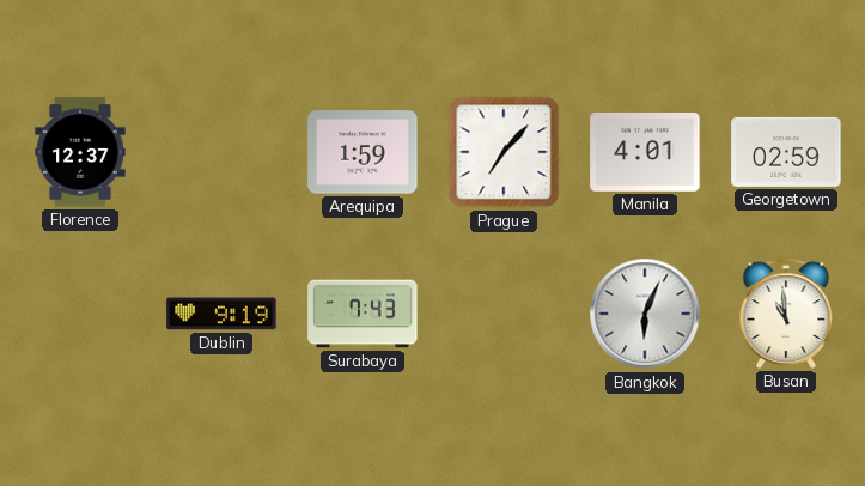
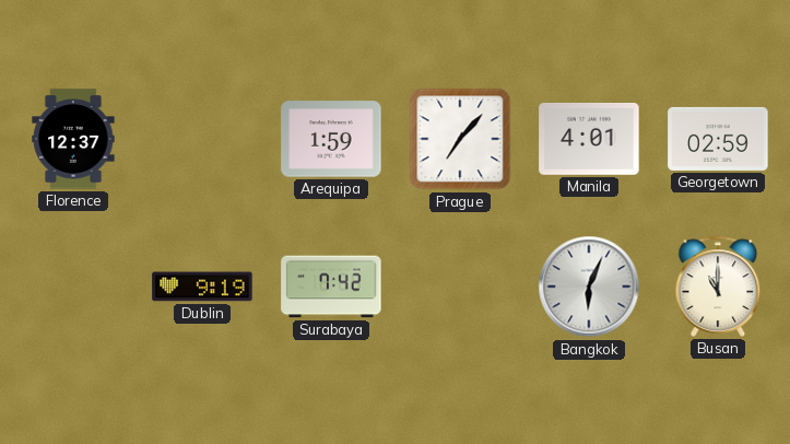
Surabaya: 7:43 -> 7:42 (331, 287)
Busan: 10:59 -> 11:00 (718, 287)
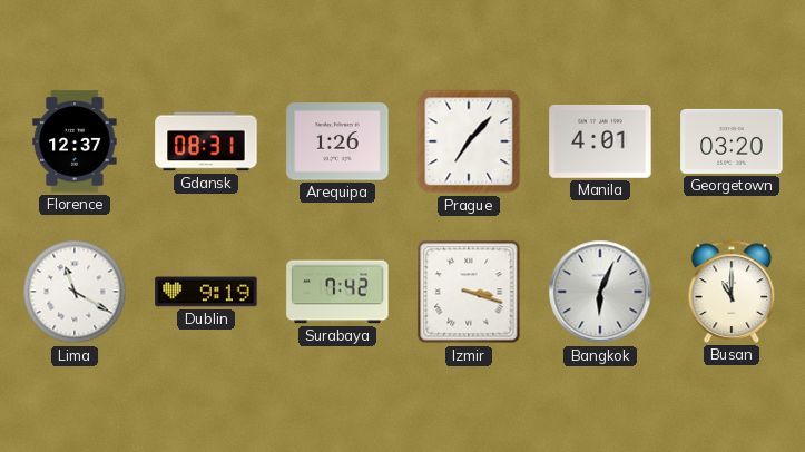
Gdansk: none -> 08:31 (206, 141)
Arequipa: 1:59 -> 1:26 (337, 141)
Georgetown: 02:59 -> 03:20 (732, 141)
Lima: none -> 11:20 (75, 292)
Izmir: none -> 3:18 (469, 292)
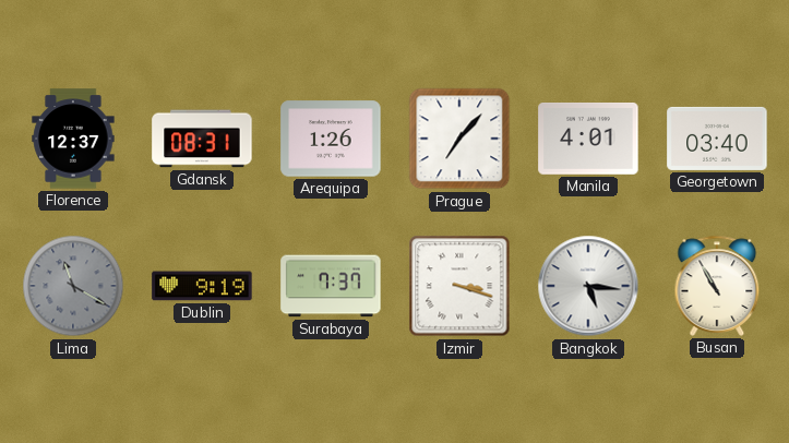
Georgetown: 03:20 -> 03:40 (717, 139)
Lima dial: white -> grey (73, 286)
Surabaya: 7:42 -> 7:37 (331, 286)
Bangkok: 6:04 -> 5:16 (588, 286)
Busan: 11:00 -> 10:55 (717, 286)
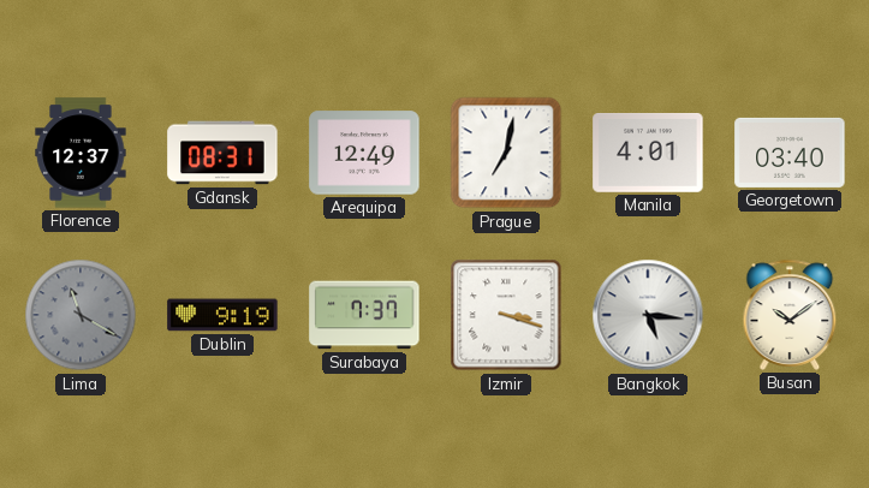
Arequipa: 1:26 -> 12:49 (364, 153)
Prague: 7:07 -> 7:02 (506, 153)
Busan: 10:55 -> 10:09 (790, 315)
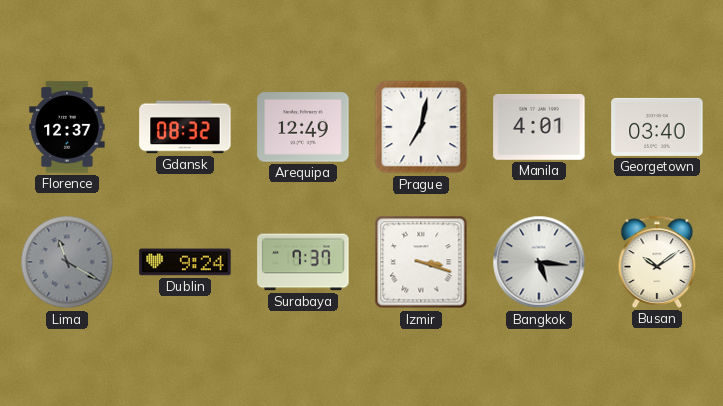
Gdansk: 08:31 -> 08:32 (185, 127)
Dublin: 9:19 -> 9:24 (185, 262)
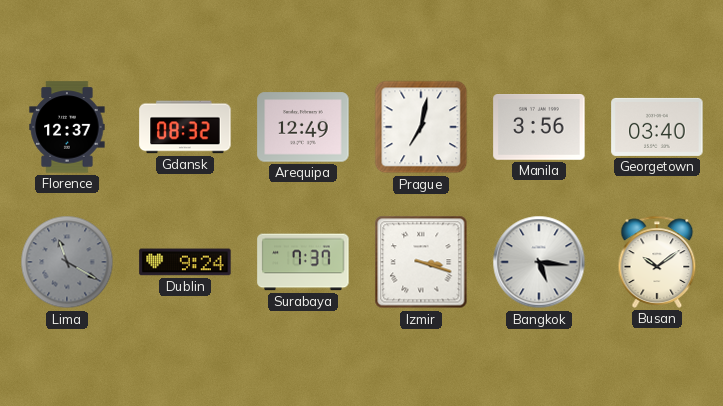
Manila: 4:01 -> 3:56 (539, 128)
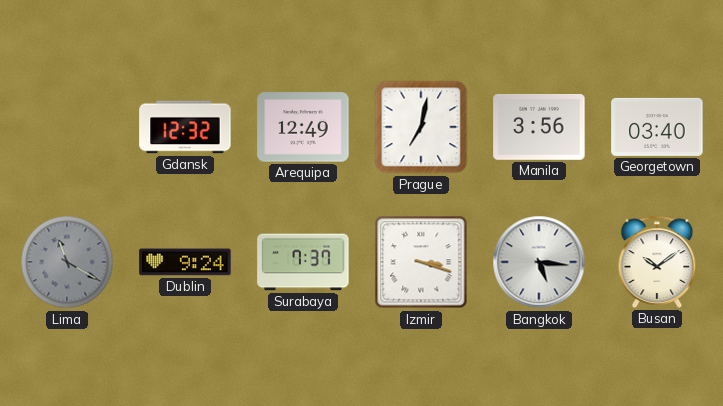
Florence: 12:37 -> none (67, 127)
Gdansk: 08:32 -> 12:32 (185, 127)
